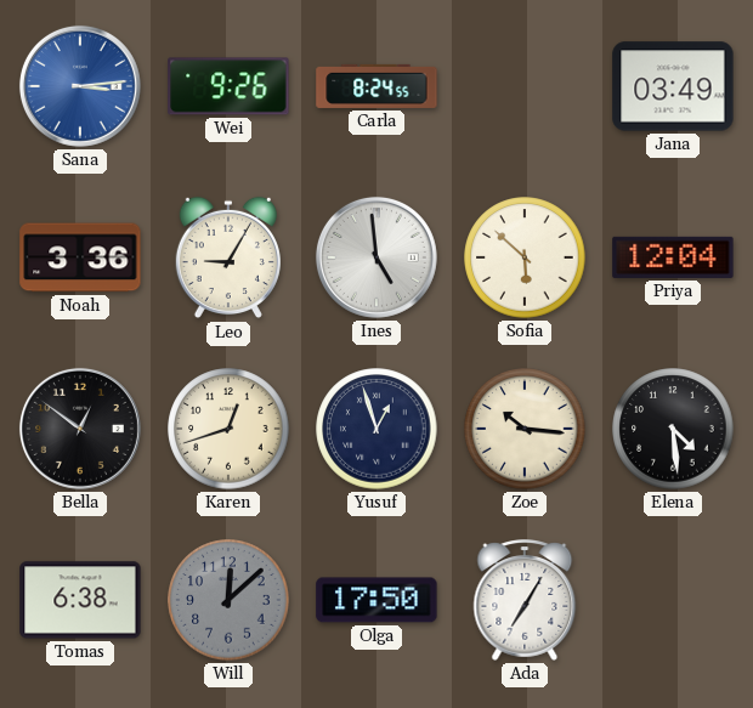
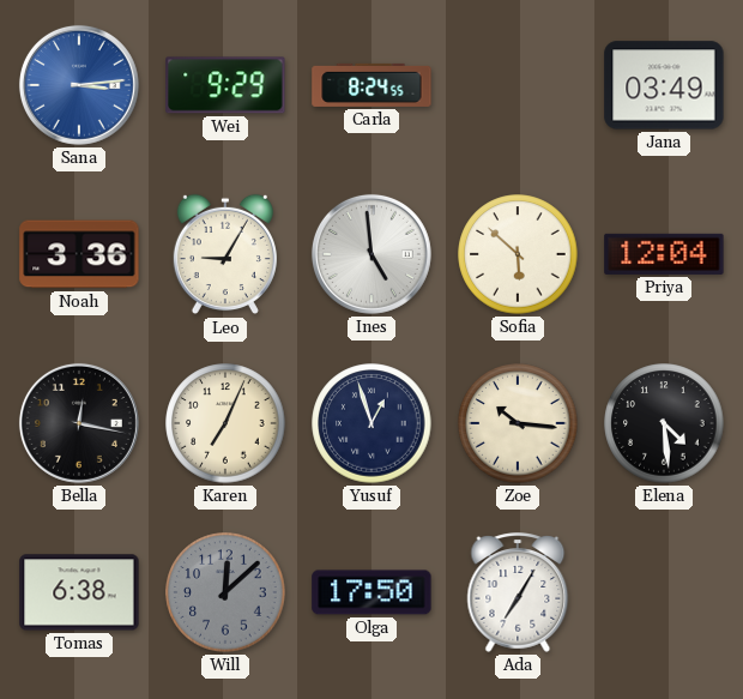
Wei: 9:26 -> 9:29 (225, 85)
Bella: 12:51 -> 12:17 (79, 423)
Karen: 12:42 -> 7:04 (225, 423)
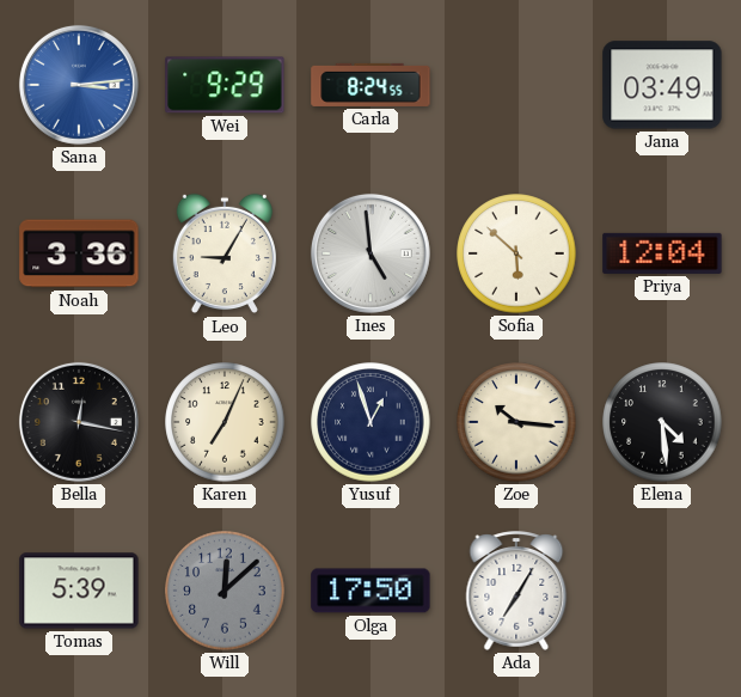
Tomas: 6:38 -> 5:39 (79, 591)
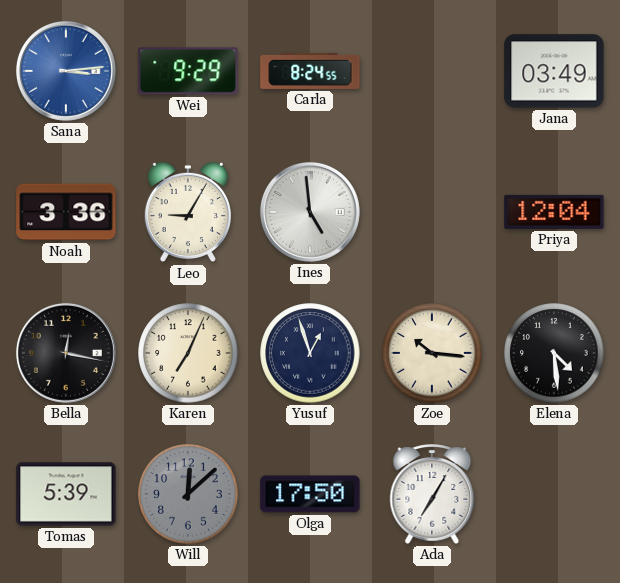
Sofia: 5:52 -> none (516, 253)
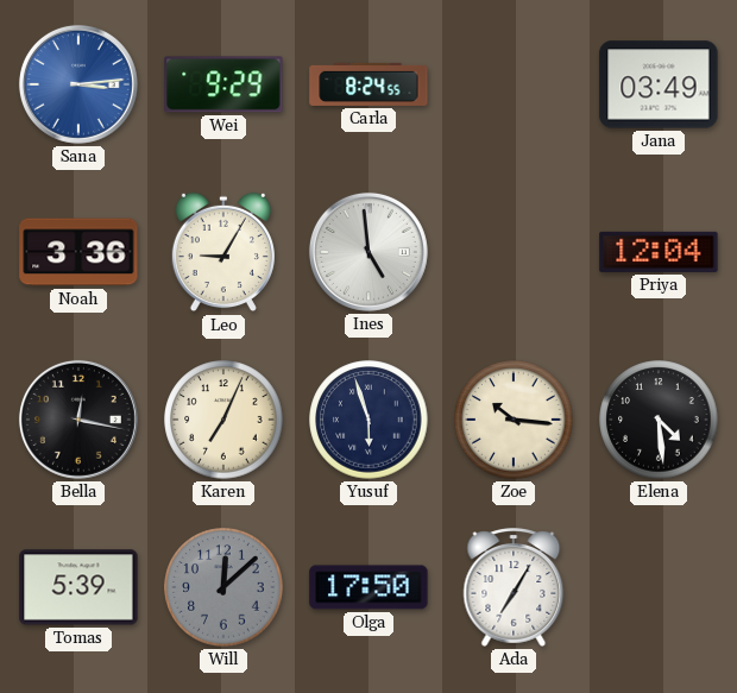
Yusuf: 12:57 -> 5:57 (368, 420)
